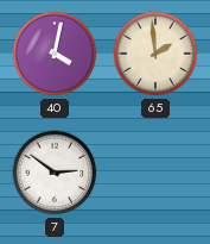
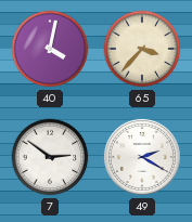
65: 1:59 -> 3:37 (142, 49)
49: none -> 2:20 (142, 157)
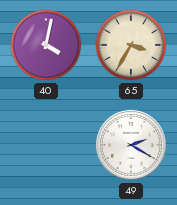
65: 3:37 -> 3:35 (131, 45)
7: 2:51 -> none (50, 157)
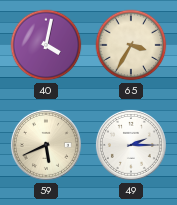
59: none -> 5:41 (46, 145)
49: 2:20 -> 2:15 (131, 145)
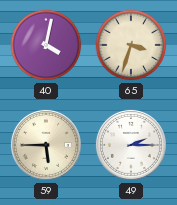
65: 3:35 -> 3:33 (131, 45)
59: 5:41 -> 5:45 (46, 145)
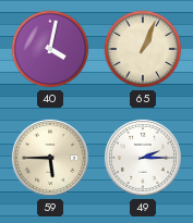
65: 3:33 -> 1:04 (143, 49)
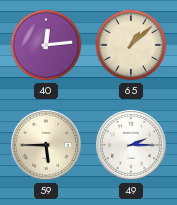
40: 4:02 -> 12:14 (46, 45)
65: 1:04 -> 1:08 (131, 45)
